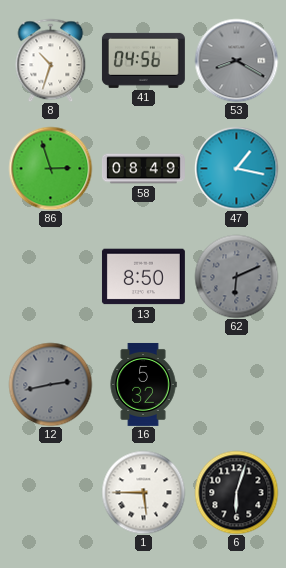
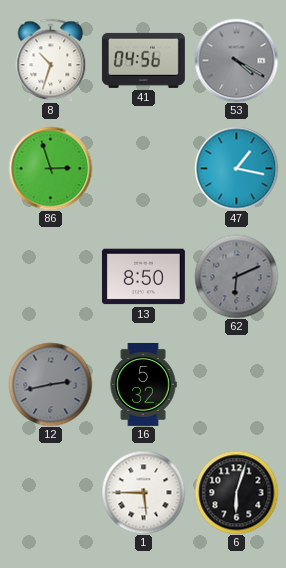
53: 8:20 -> 4:20 (236, 60)
58: 08:49 -> none (143, 169)
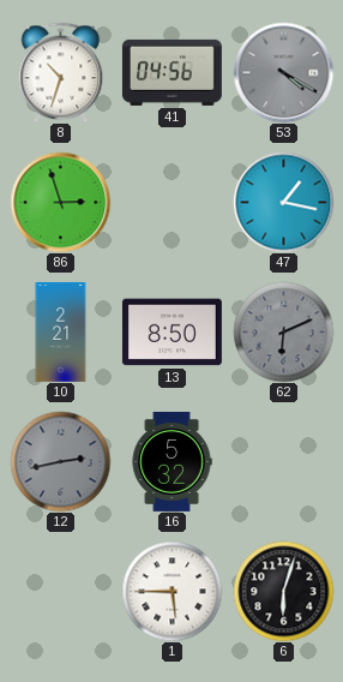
10: none -> 2:21 (61, 331)
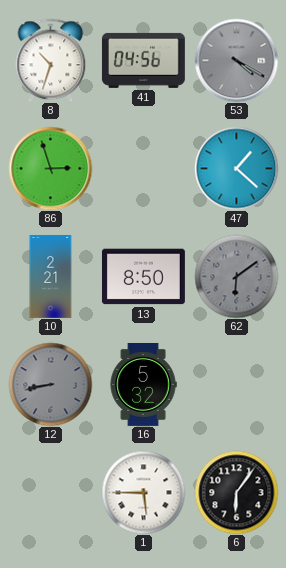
47: 1:17 -> 1:22 (236, 168)
62: 6:11 -> 6:09 (236, 276)
12: 2:43 -> 8:43 (50, 384)
6: 6:03 -> 6:06 (236, 492)
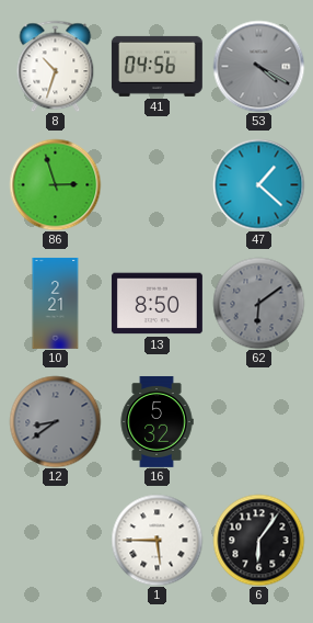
12: 8:43 -> 8:39 (55, 421)
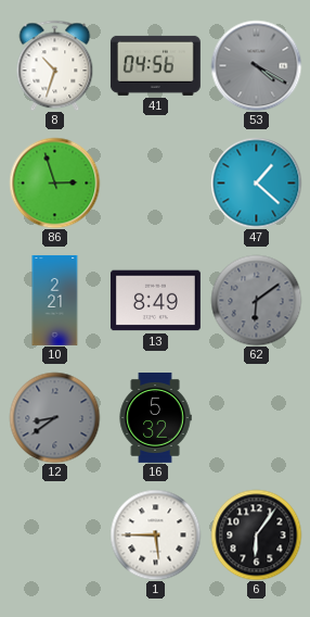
13: 8:50 -> 8:49 (155, 301)
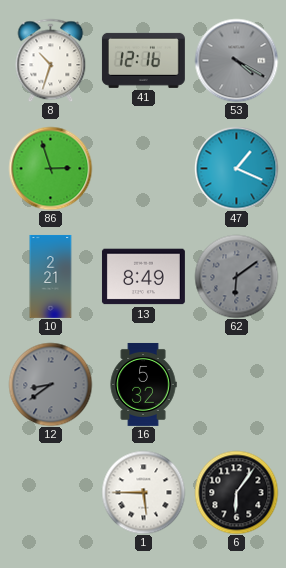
41: 04:56 -> 12:16 (143, 60)
47: 1:22 -> 1:19 (236, 168)
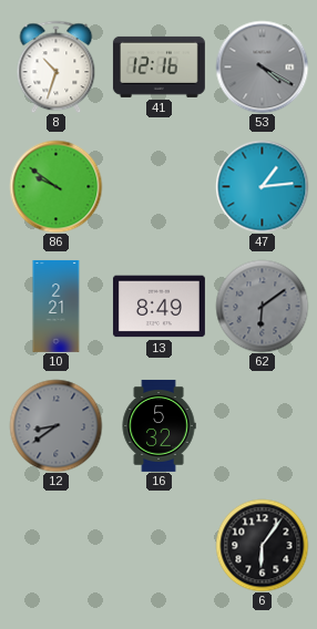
86: 2:57 -> 9:51 (55, 186)
47: 1:19 -> 1:14 (262, 186)
1: 5:45 -> none (143, 492)
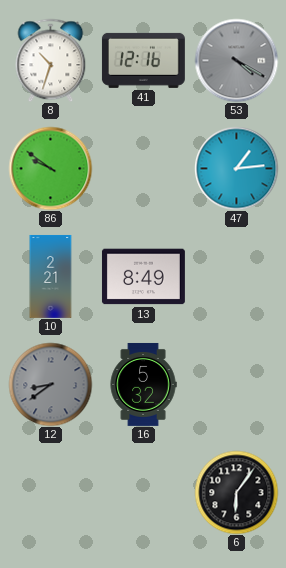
62: 6:09 -> none (262, 306)
